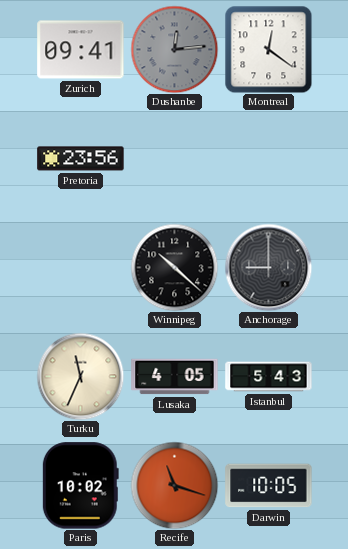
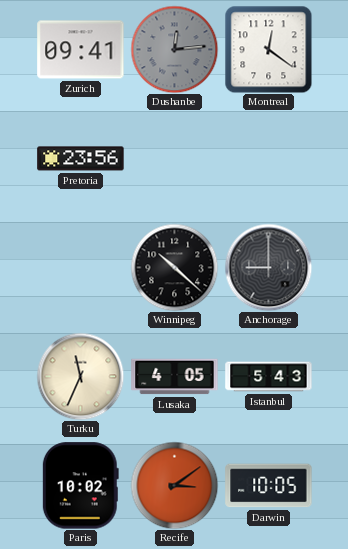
Recife: 11:18 -> 3:09 (174, 485)
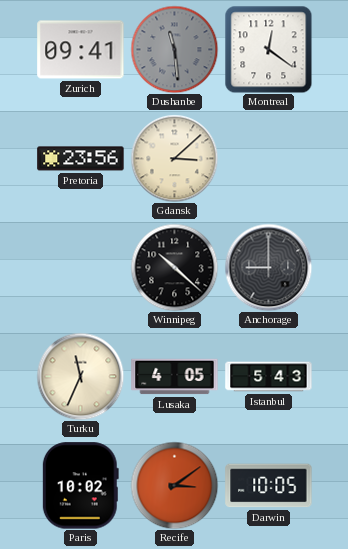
Dushanbe: 12:14 -> 11:29 (174, 49)
Gdansk: none -> 3:08 (174, 158)
